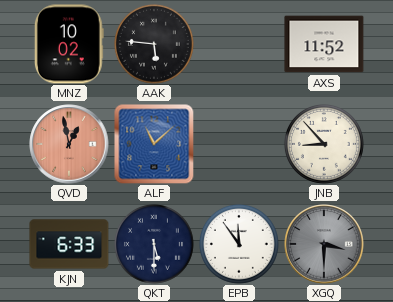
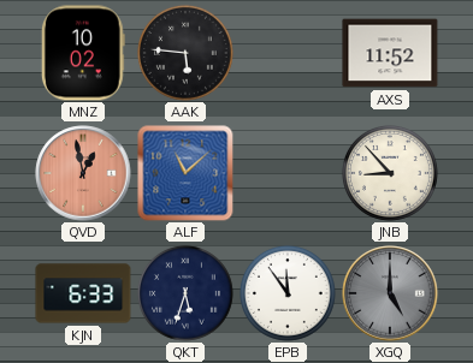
QKT: 5:30 -> 5:33 (185, 293)
XGQ: 3:30 -> 5:00 (390, 293)
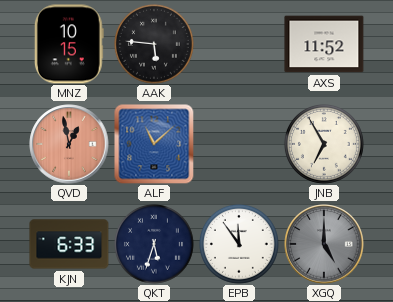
MNZ: 10:02 -> 10:15 (69, 44)
JNB: 8:53 -> 6:55 (324, 144)
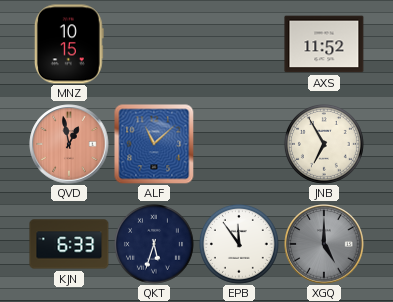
AAK: 5:46 -> none (154, 44)
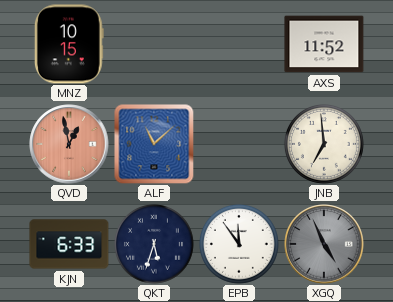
JNB: 6:55 -> 6:59 (324, 144)
XGQ: 5:00 -> 4:56 (324, 244)
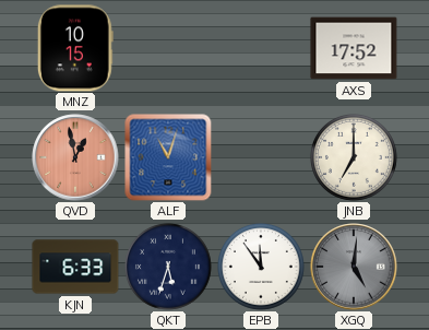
AXS: 11:52 -> 17:52 (354, 48)
ALF: 11:08 -> 11:03 (168, 157)
JNB: 6:59 -> 7:00 (354, 157)
XGQ: 4:56 -> 5:01 (354, 267)
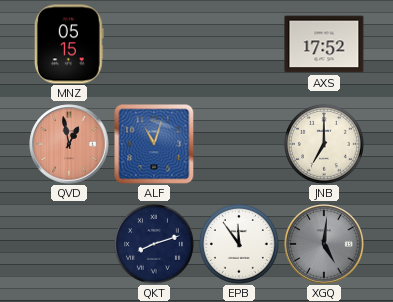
MNZ: 10:15 -> 05:15 (69, 44)
KJN: 6:33 -> none (75, 267)
QKT: 5:33 -> 8:12 (154, 244)
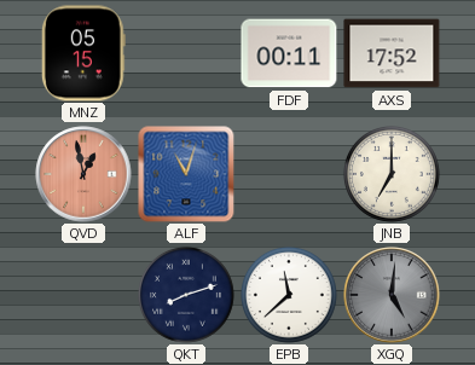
FDF: none -> 00:11 (289, 53)
EPB: 11:54 -> 11:38 (289, 295)
